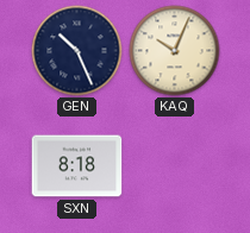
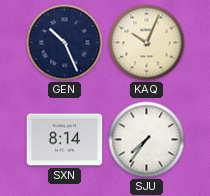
SXN: 8:18 -> 8:14 (65, 140)
SJU: none -> 7:36 (147, 140)
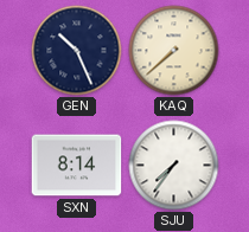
KAQ: 10:04 -> 7:38 (174, 51)
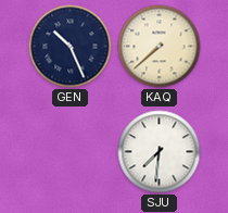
SXN: 8:14 -> none (77, 166)
SJU: 7:36 -> 7:31 (160, 152)
